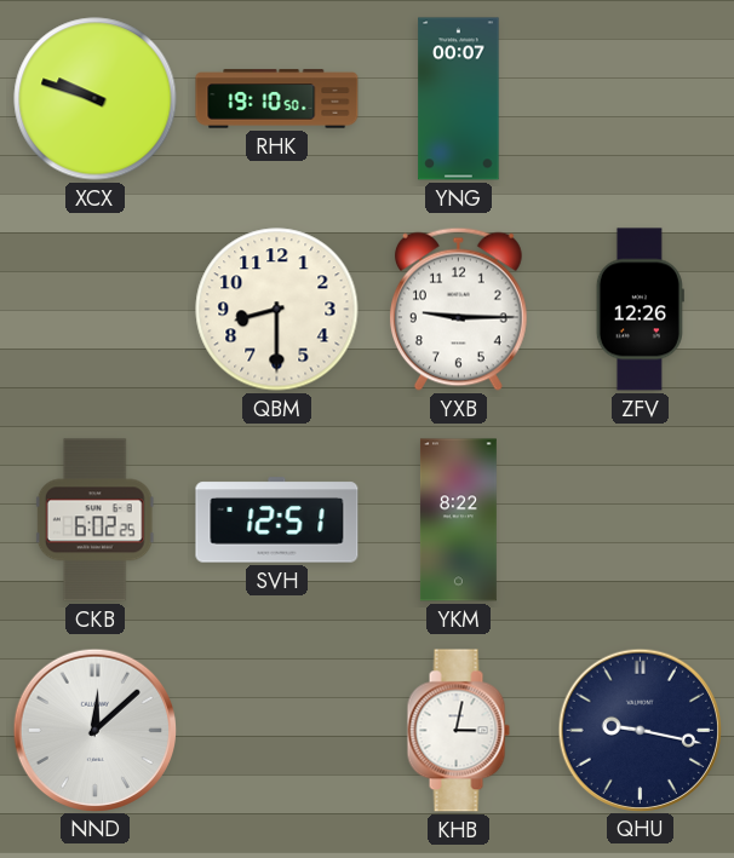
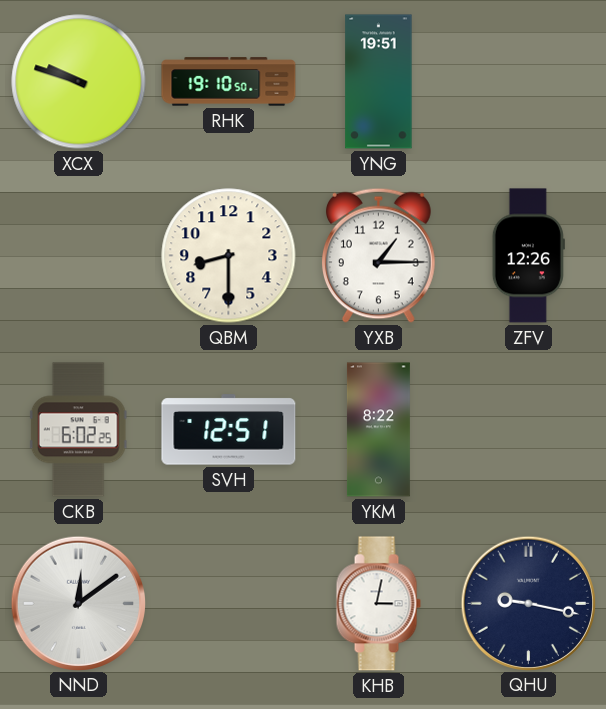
YNG: 00:07 -> 19:51 (379, 82)
YXB: 9:15 -> 1:15 (378, 255)
NND: 12:08 -> 12:09 (78, 603)
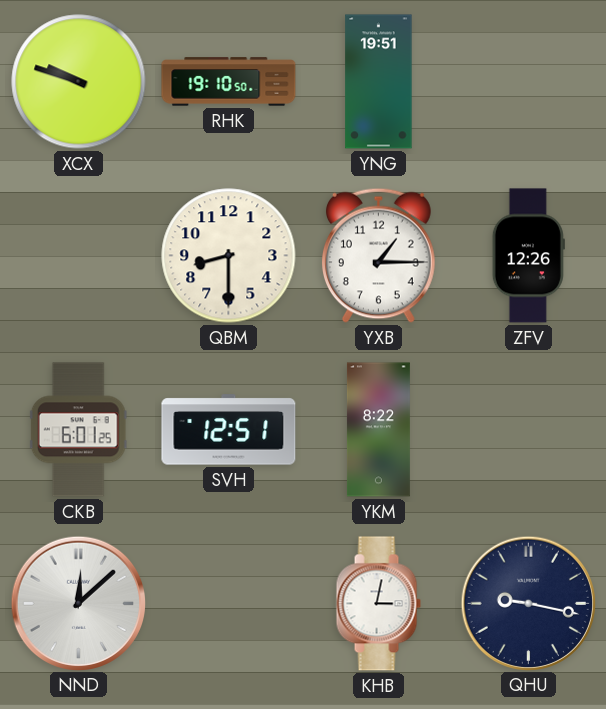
CKB: 6:02 -> 6:01 (78, 430)
NND: 12:09 -> 12:08 (78, 603)
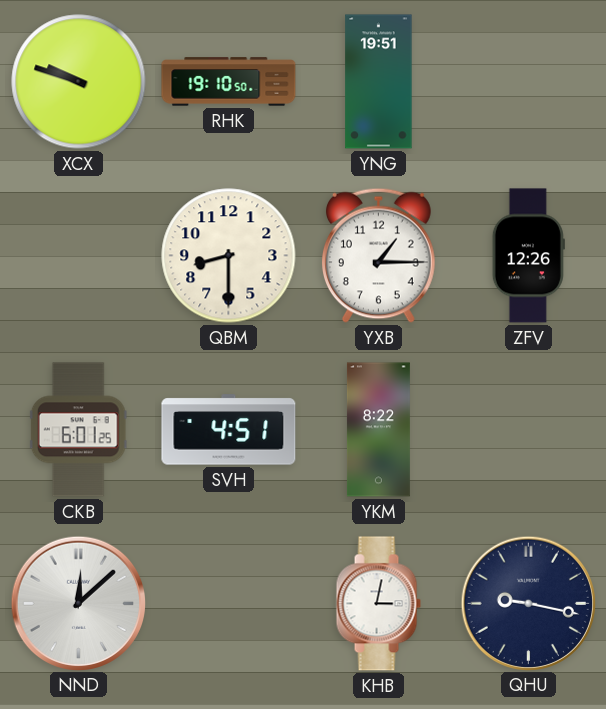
SVH: 12:51 -> 4:51 (229, 430)
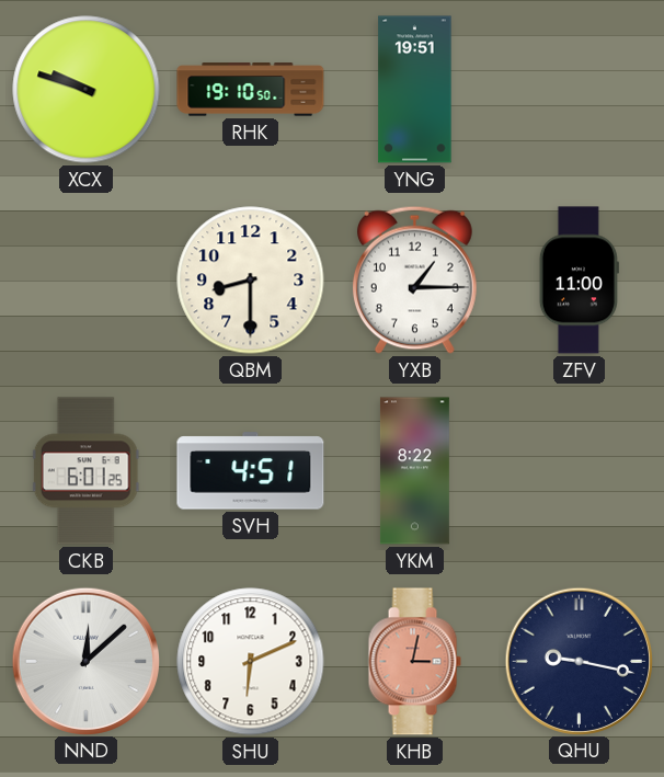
ZFV: 12:26 -> 11:00 (579, 281)
SHU: none -> 6:11 (251, 662)
KHB dial: white -> salmon (414, 662)
